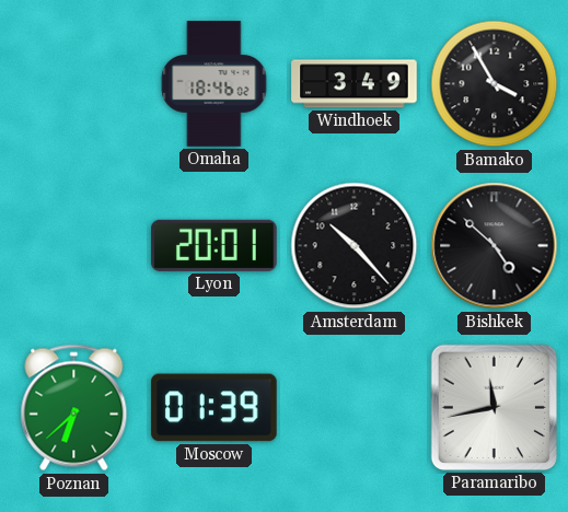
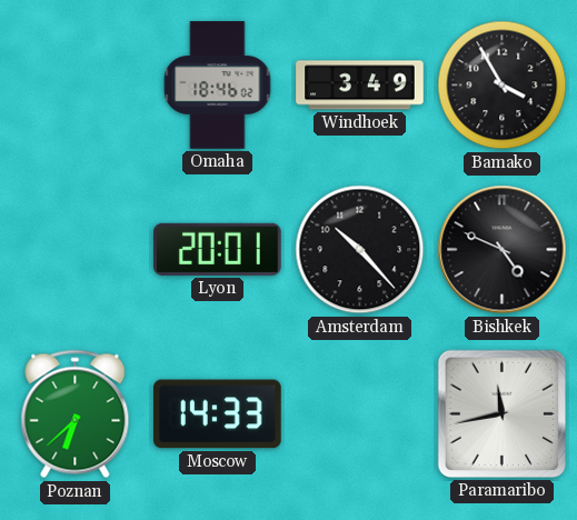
Bishkek: 4:52 -> 4:49 (503, 250)
Moscow: 01:39 -> 14:33 (218, 414)
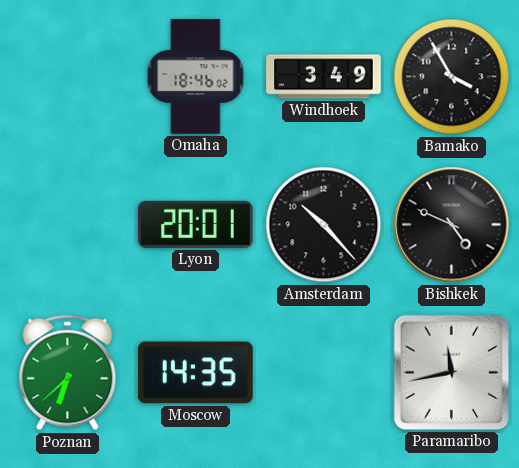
Moscow: 14:33 -> 14:35 (196, 373)
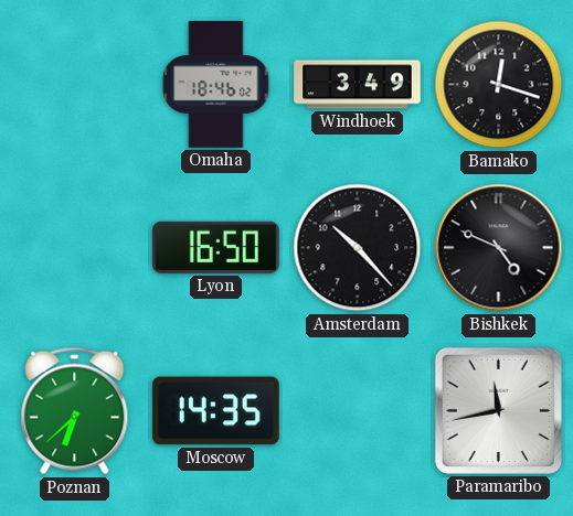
Bamako: 3:55 -> 12:18 (499, 85)
Lyon: 20:01 -> 16:50 (216, 247)
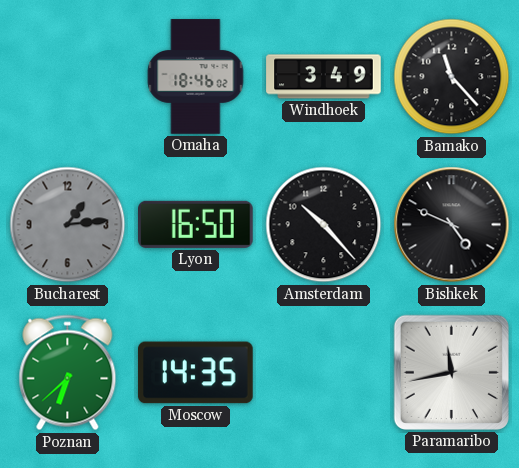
Bamako: 12:18 -> 11:23 (452, 77)
Bucharest: none -> 1:14 (68, 225)
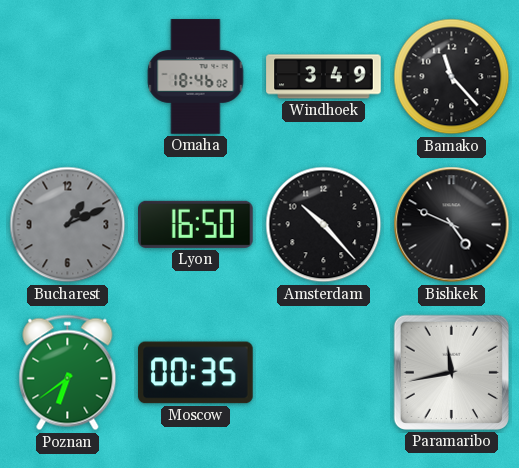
Bucharest: 1:14 -> 1:11 (68, 225)
Poznan: 6:38 -> 6:39 (68, 373)
Moscow: 14:35 -> 00:35 (196, 373)
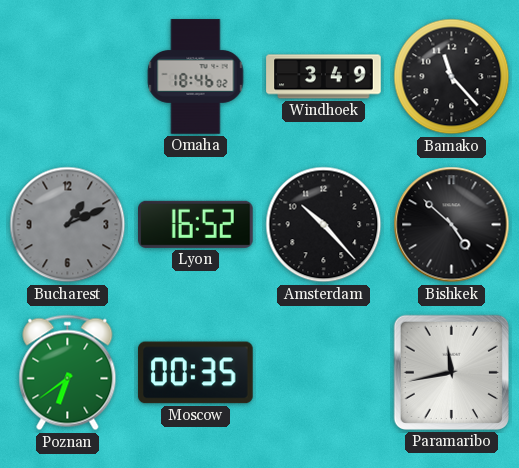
Lyon: 16:50 -> 16:52 (196, 224)
Bishkek: 4:49 -> 4:52 (452, 225)
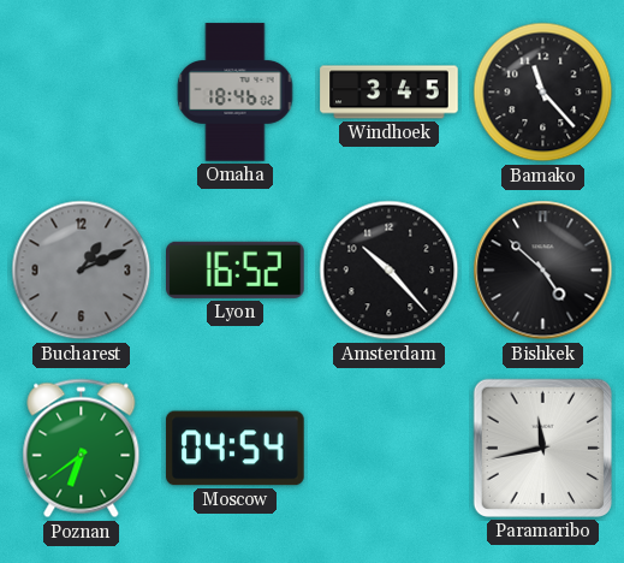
Windhoek: 3:49 -> 3:45 (390, 93)
Moscow: 00:35 -> 04:54 (236, 449)
